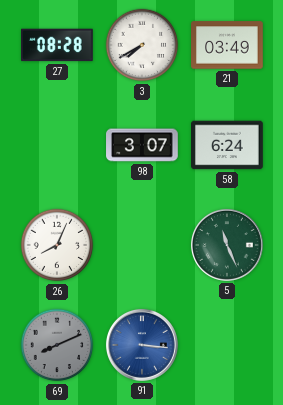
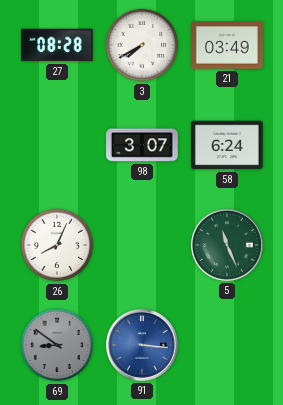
69: 8:11 -> 8:51 (57, 345)
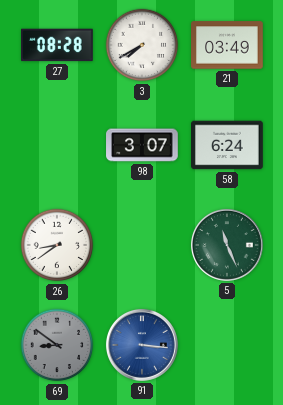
26: 8:04 -> 8:39 (57, 245)
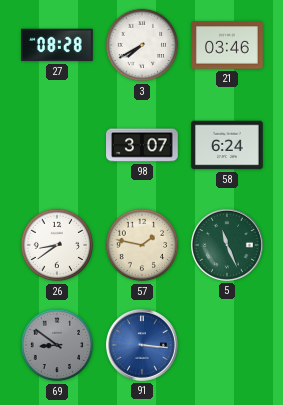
21: 03:49 -> 03:46 (227, 45)
57: none -> 1:47 (142, 245)
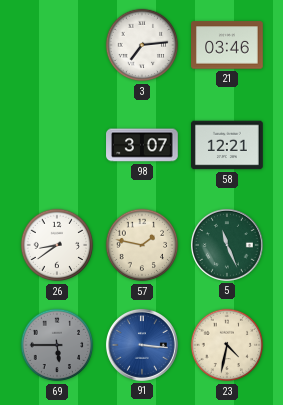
27: 08:28 -> none (58, 45)
3: 7:40 -> 7:14 (142, 45)
58: 6:24 -> 12:21 (227, 145)
69: 8:51 -> 5:45 (57, 345)
23: none -> 4:32 (227, 345)
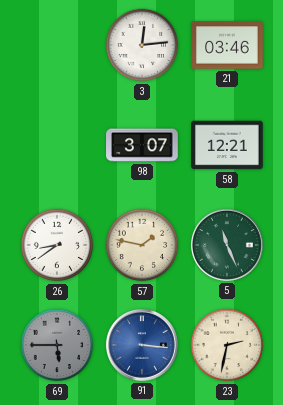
3: 7:14 -> 12:14 (142, 45)
23: 4:32 -> 2:32 (227, 345)
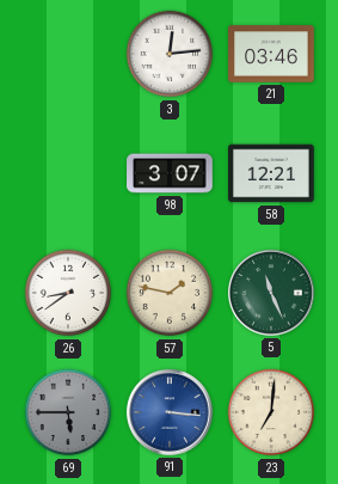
23: 2:32 -> 7:01 (271, 412)
